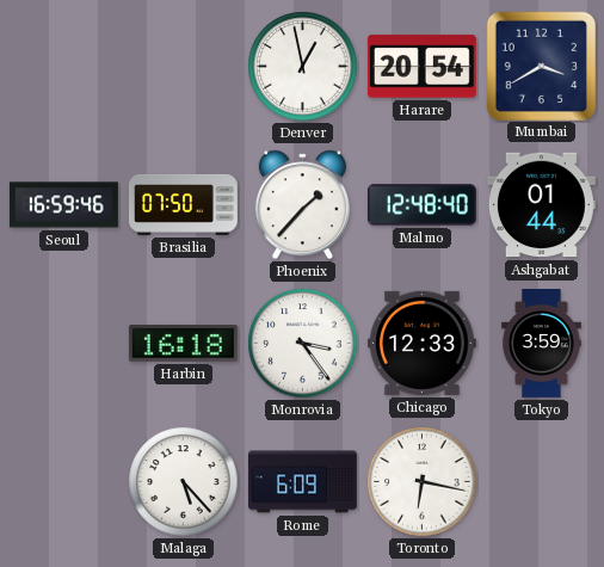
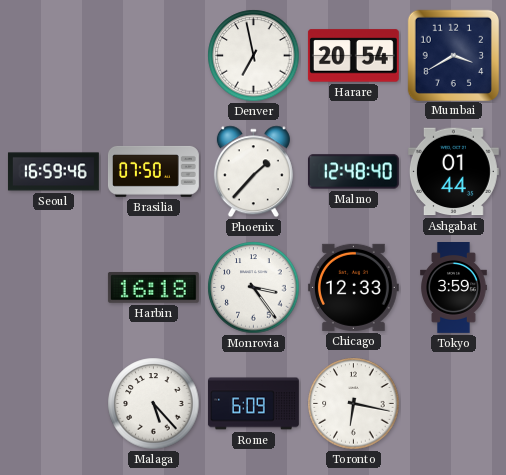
Denver: 12:58 -> 6:58 (254, 56)
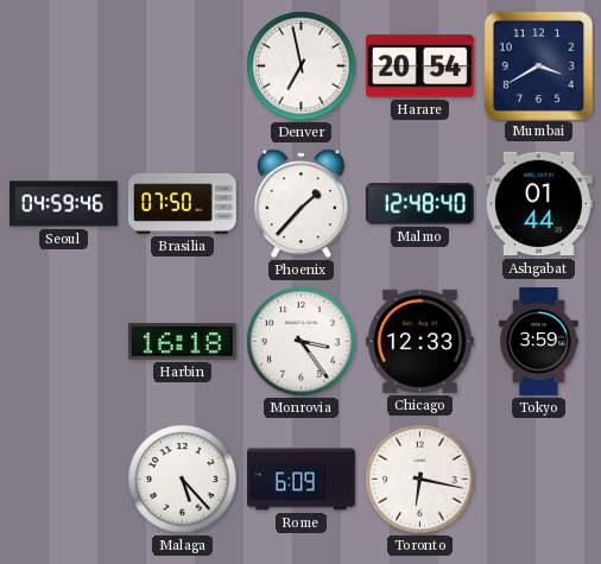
Seoul: 16:59 -> 04:59 (63, 204)
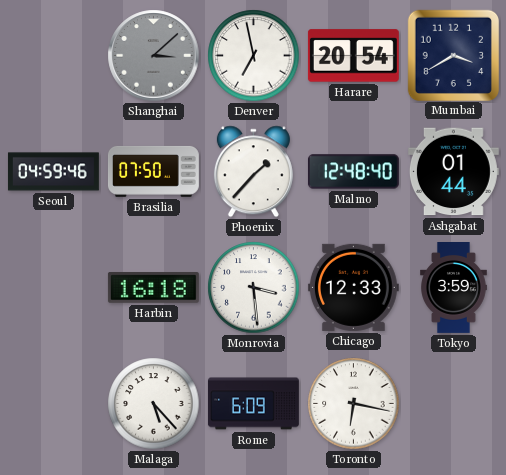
Shanghai: none -> 3:08 (154, 56)
Monrovia: 3:24 -> 3:29 (254, 288)
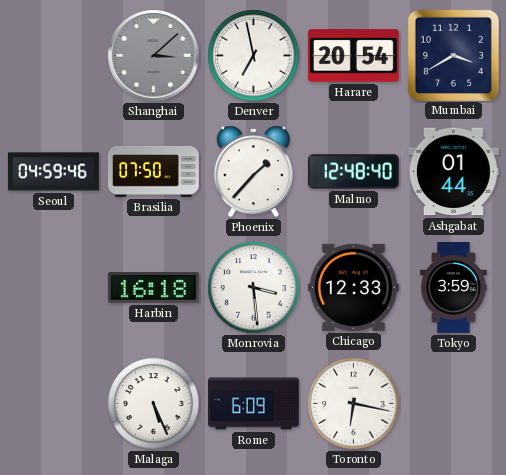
Malaga: 5:23 -> 5:26 (154, 404)
